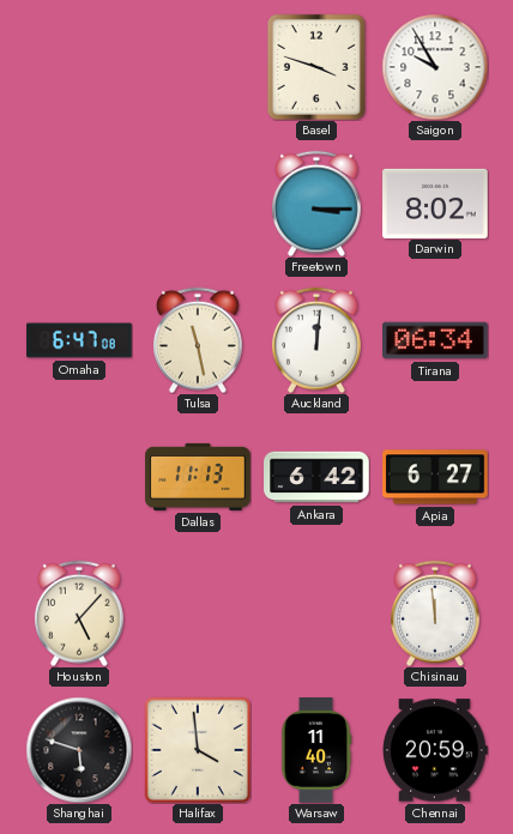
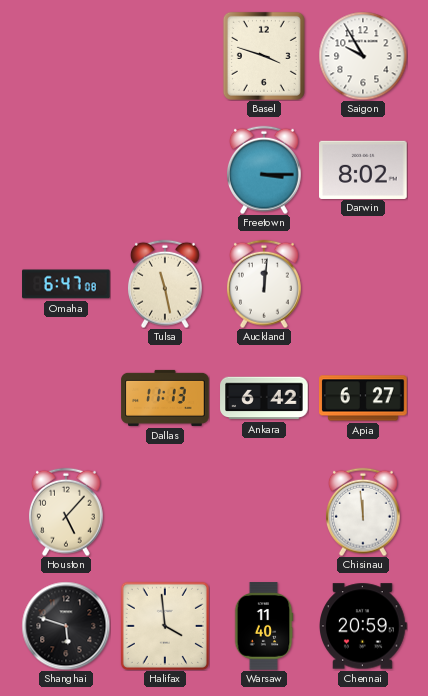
Tirana: 06:34 -> none (435, 340)
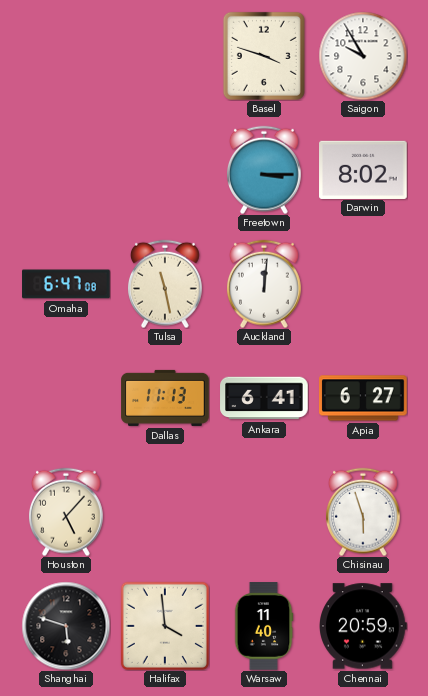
Ankara: 6:42 -> 6:41 (264, 398)
Chisinau: 11:59 -> 5:57 (364, 512)
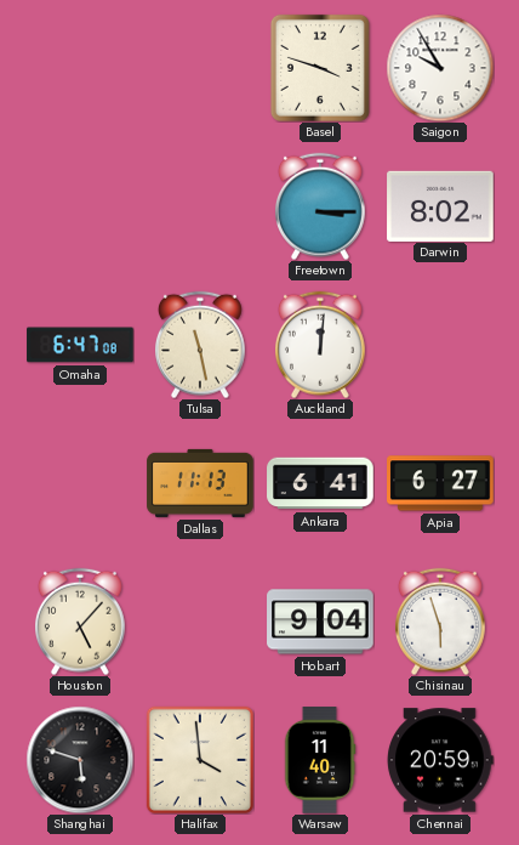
Hobart: none -> 9:04 (320, 622)
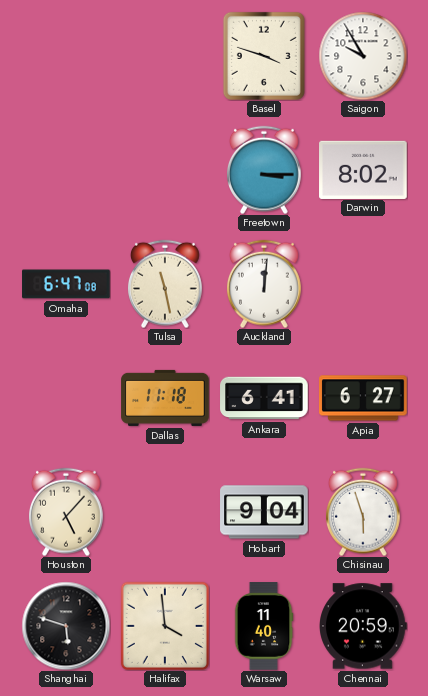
Dallas: 11:13 -> 11:18 (165, 398)
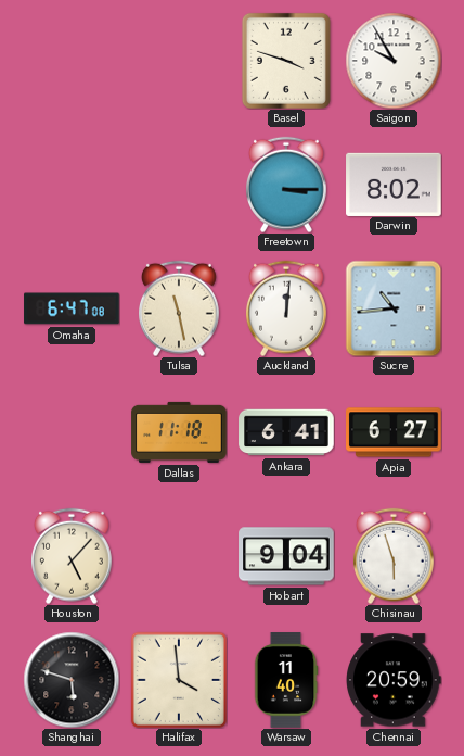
Sucre: none -> 10:44 (394, 308)
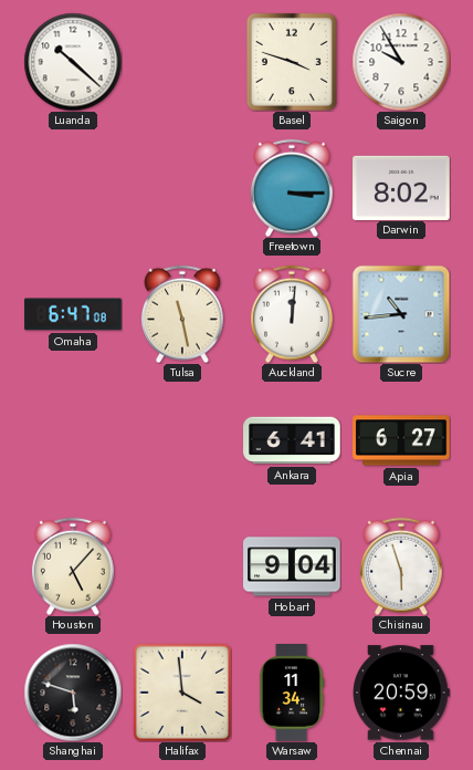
Luanda: none -> 10:22 (73, 62)
Dallas: 11:18 -> none (179, 432)
Warsaw: 11:40 -> 11:34 (292, 693)
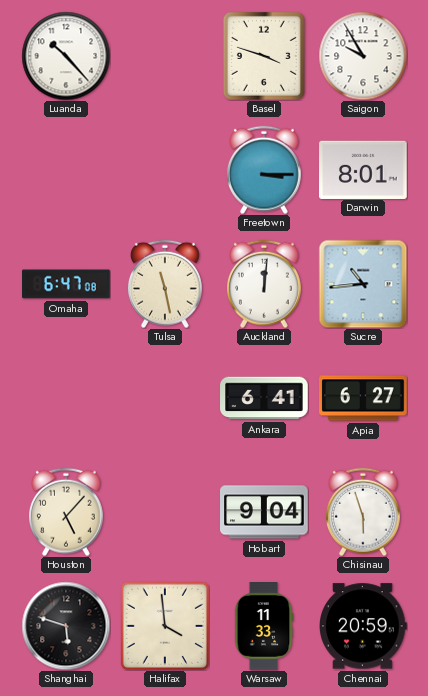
Luanda: 10:22 -> 10:23 (66, 56)
Darwin: 8:02 -> 8:01 (363, 169)
Warsaw: 11:34 -> 11:33 (264, 626)
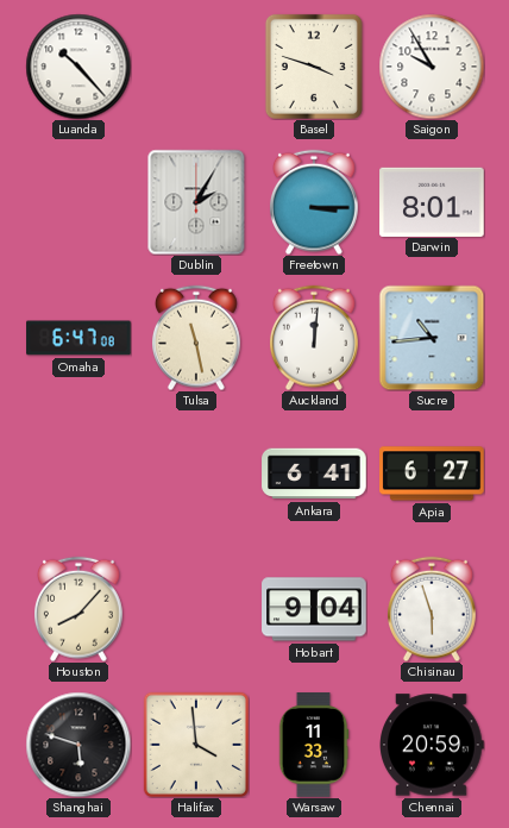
Dublin: none -> 2:05 (196, 202)
Houston: 5:07 -> 8:07 (80, 609)
